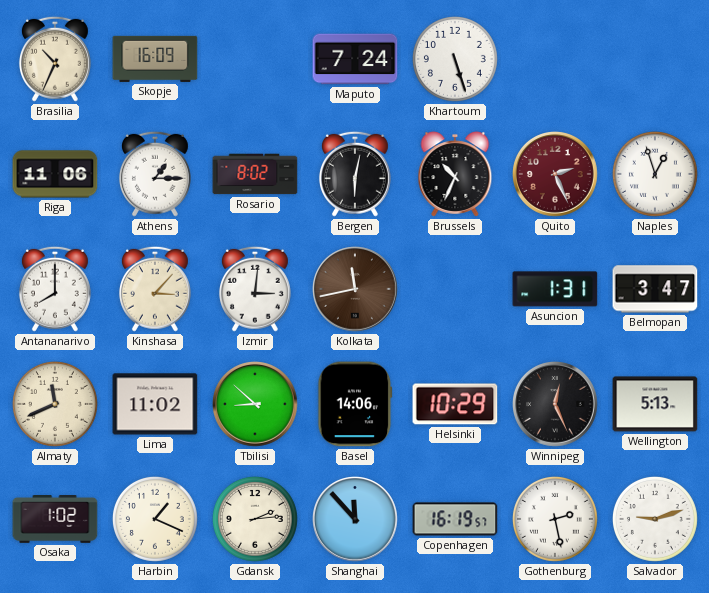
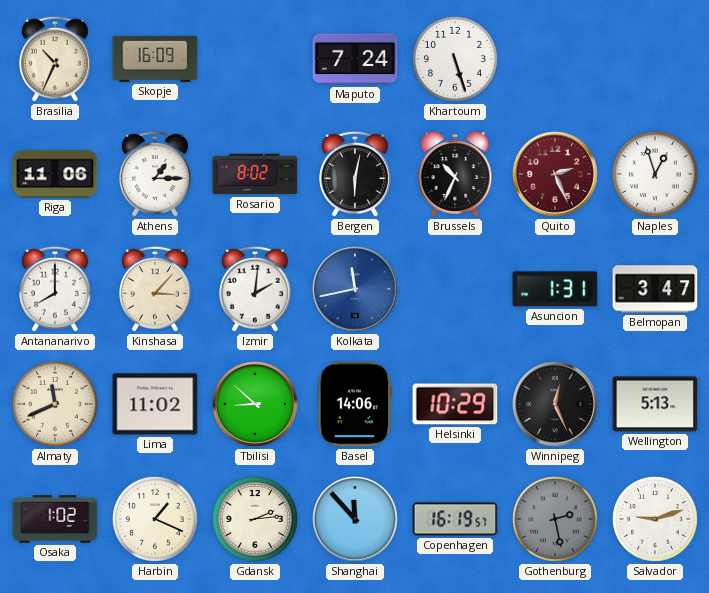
Izmir: 3:01 -> 2:01 (255, 289)
Kolkata dial: brown -> blue (356, 290)
Gothenburg dial: white -> grey (555, 519)
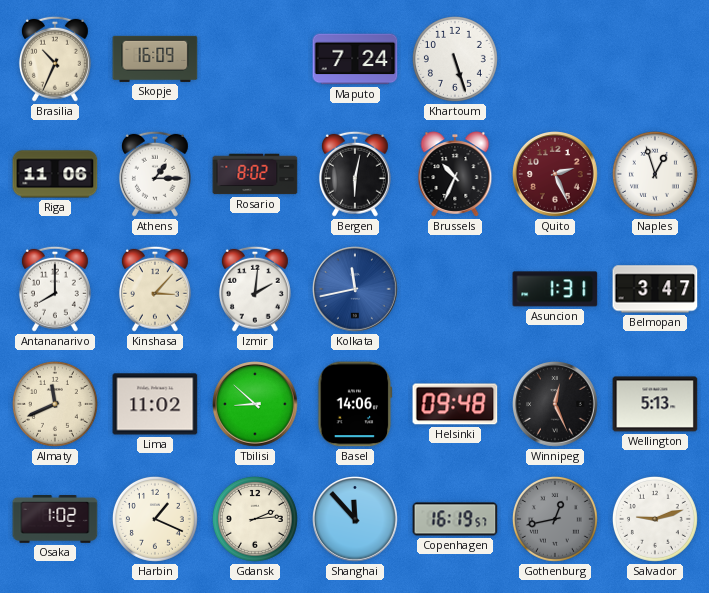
Helsinki: 10:29 -> 09:48 (455, 404)
Gothenburg: 2:28 -> 12:43 (555, 519)
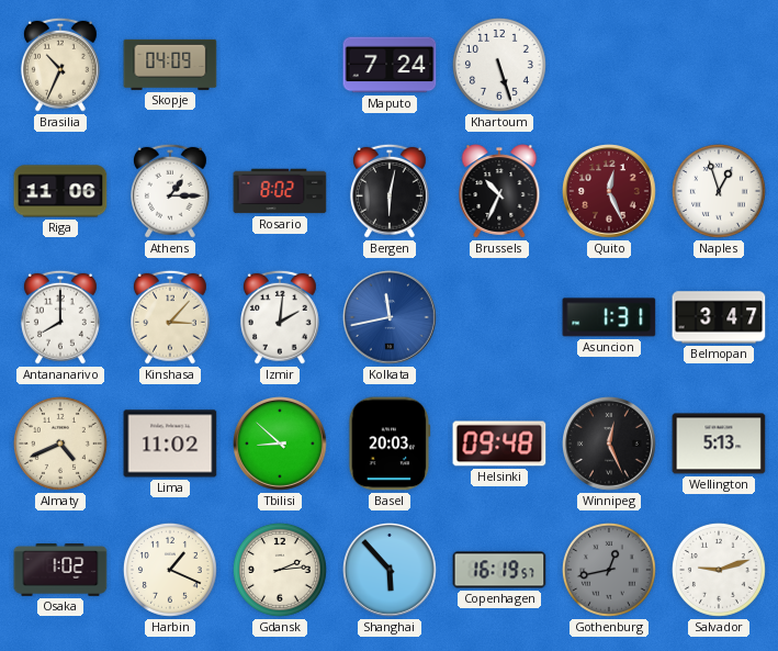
Skopje: 16:09 -> 04:09 (170, 65)
Quito: 2:26 -> 12:26 (610, 192)
Almaty: 11:41 -> 4:41 (60, 444)
Basel: 14:06 -> 20:03 (390, 444)
Shanghai: 11:53 -> 5:53 (391, 571)
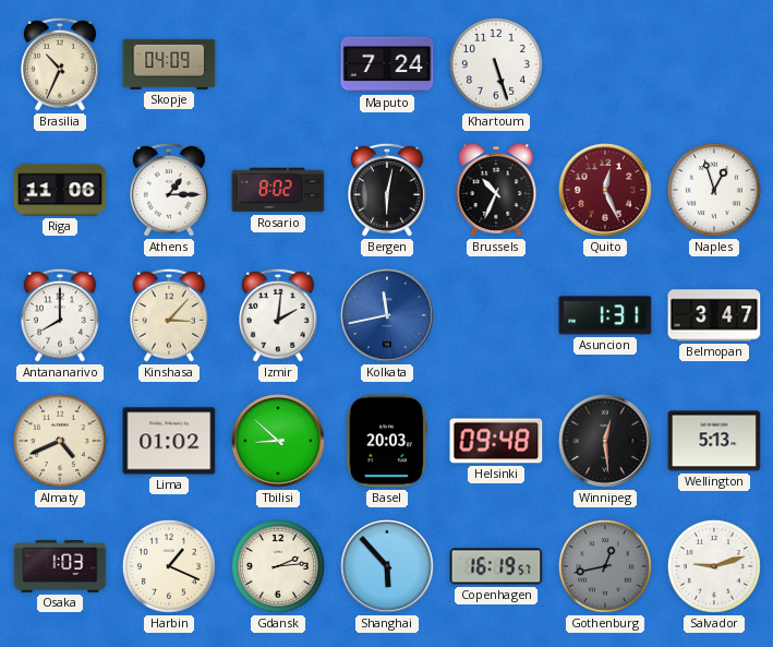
Lima: 11:02 -> 01:02 (169, 441)
Winnipeg: 12:26 -> 12:29 (606, 442)
Osaka: 1:02 -> 1:03 (60, 567)
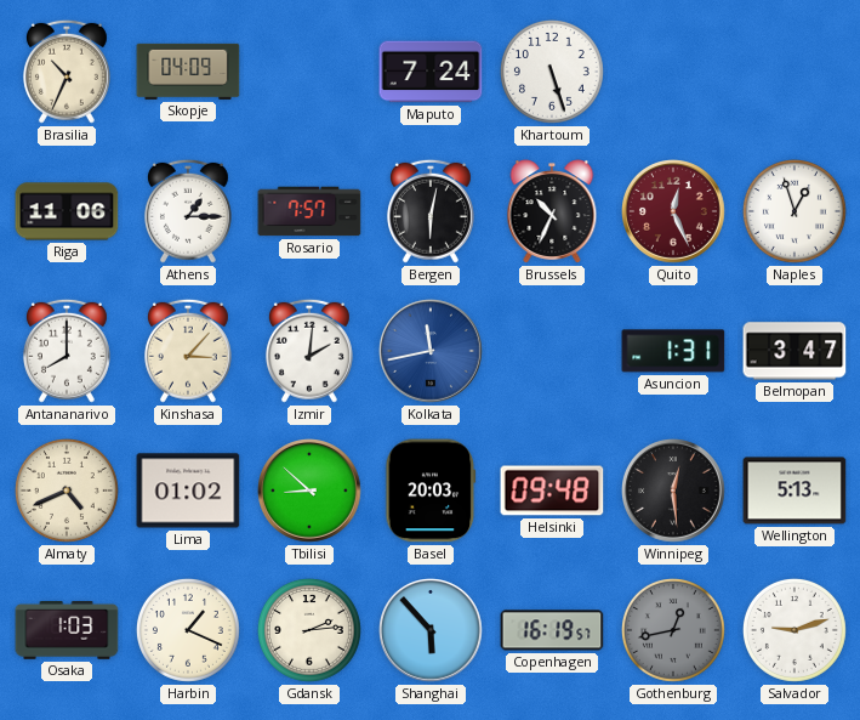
Rosario: 8:02 -> 7:57 (309, 211)
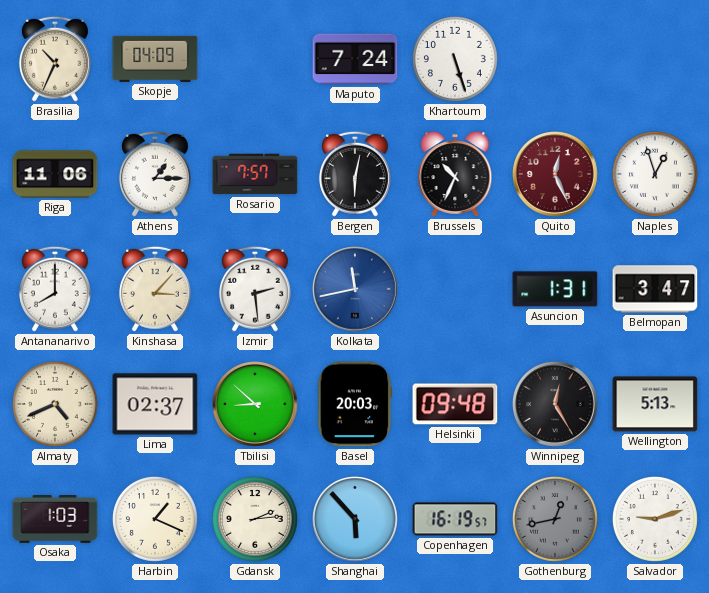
Izmir: 2:01 -> 2:29 (255, 289)
Lima: 01:02 -> 02:37 (155, 404)
Winnipeg: 12:29 -> 12:25 (556, 405)
